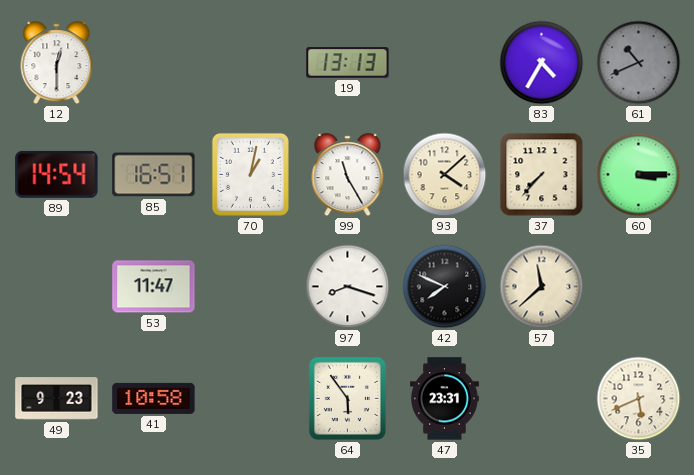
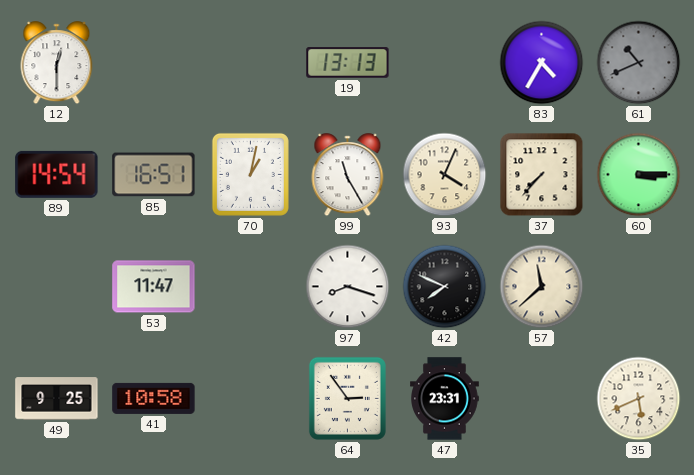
93: 4:08 -> 4:04 (445, 175)
49: 9:23 -> 9:25 (57, 399)
64: 5:54 -> 2:54 (347, 398)
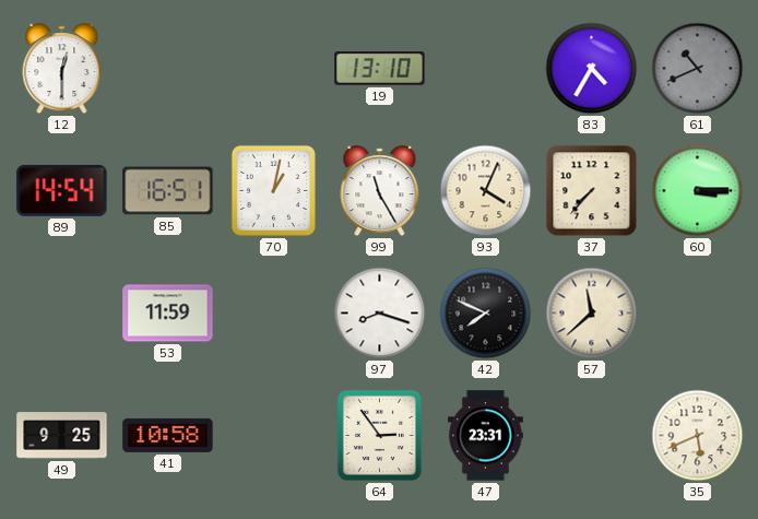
19: 13:13 -> 13:10 (380, 69)
53: 11:47 -> 11:59 (168, 314)
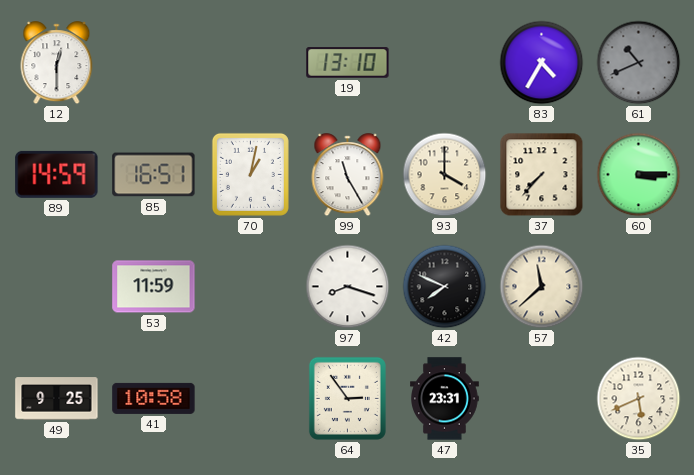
89: 14:54 -> 14:59 (57, 174)
93: 4:04 -> 4:00 (445, 175)
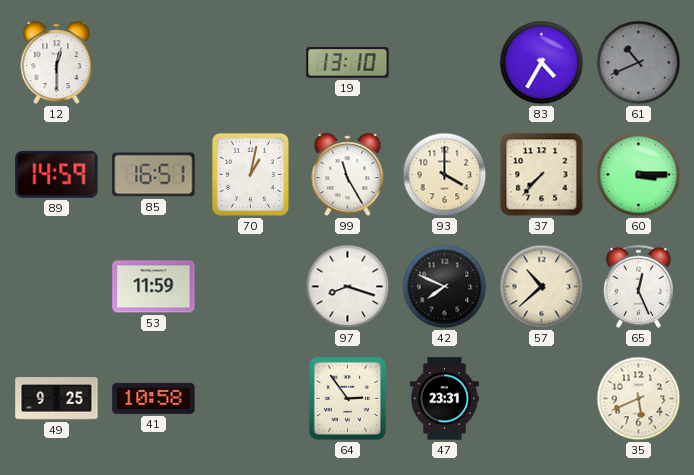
57: 11:38 -> 10:38 (542, 287)
65: none -> 12:26 (638, 286)
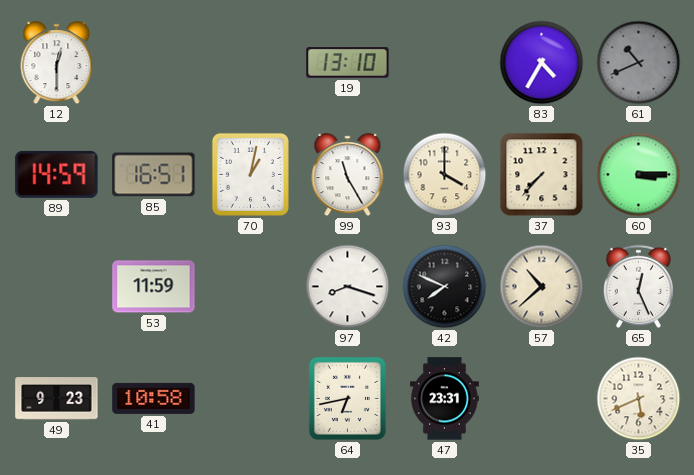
49: 9:25 -> 9:23 (57, 399)
64: 2:54 -> 6:43 (347, 398)
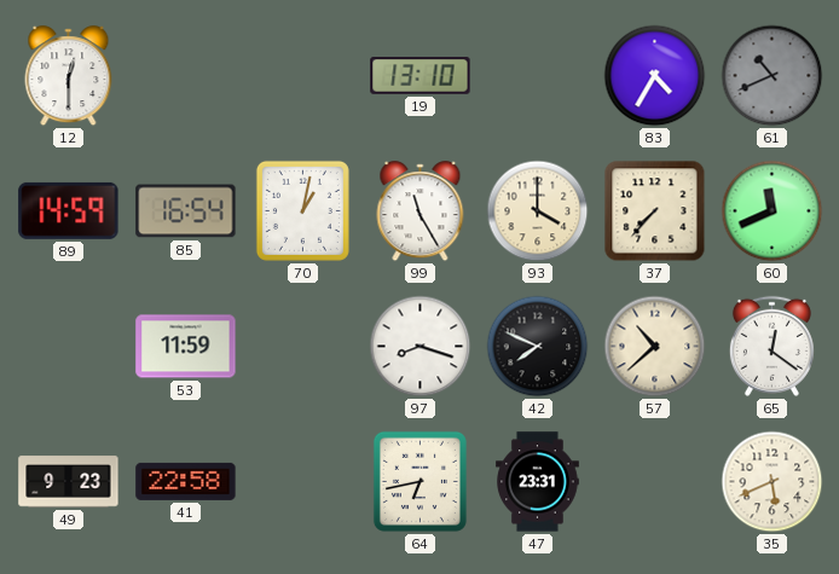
85: 16:51 -> 16:54 (186, 211)
60: 3:15 -> 11:41 (773, 211)
65: 12:26 -> 12:21 (771, 346)
41: 10:58 -> 22:58 (186, 481)
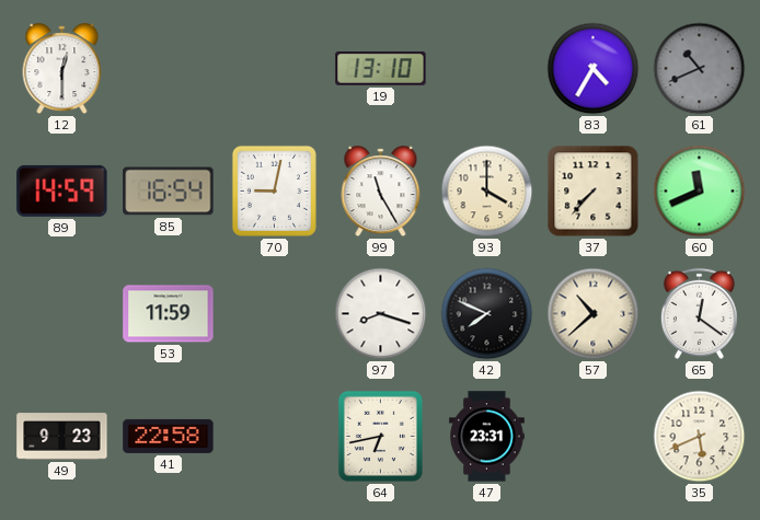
70: 1:02 -> 9:02 (274, 190)
